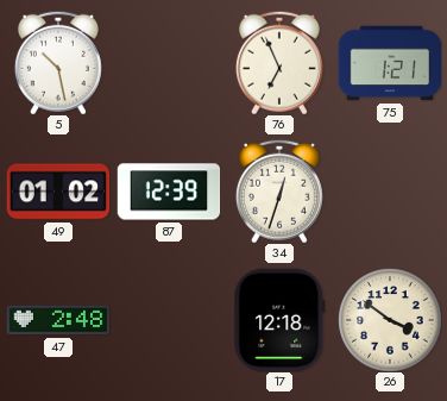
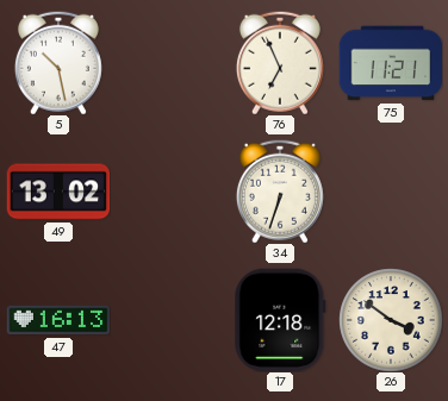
75: 1:21 -> 11:21 (391, 63)
49: 01:02 -> 13:02 (58, 192)
87: 12:39 -> none (169, 192)
34: 12:33 -> 6:33 (280, 192)
47: 2:48 -> 16:13 (58, 320)
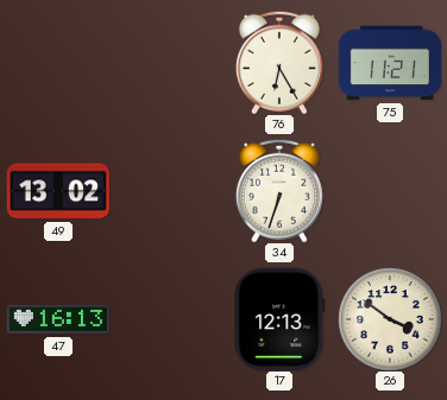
5: 10:28 -> none (58, 63)
76: 6:56 -> 6:25 (279, 63)
17: 12:18 -> 12:13 (279, 319)
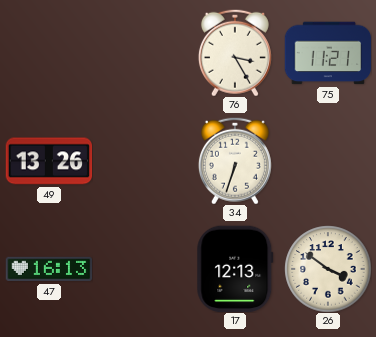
76: 6:25 -> 3:25 (235, 53)
49: 13:02 -> 13:26 (49, 161)
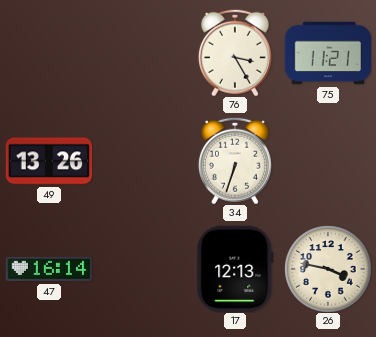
47: 16:13 -> 16:14 (49, 269)
26: 3:51 -> 3:47 (328, 269)
